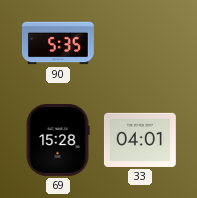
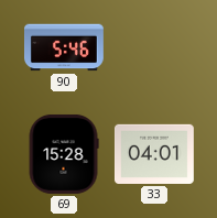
90: 5:35 -> 5:46 (65, 47)
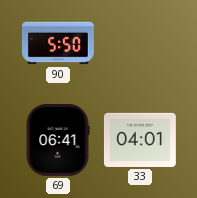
90: 5:46 -> 5:50 (59, 43)
69: 15:28 -> 06:41 (58, 140)
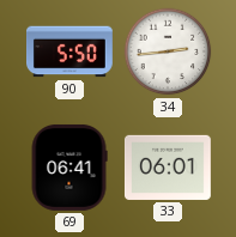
34: none -> 2:44 (168, 51)
33: 04:01 -> 06:01 (168, 168)
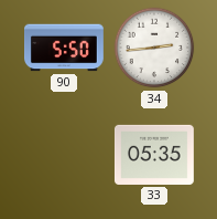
69: 06:41 -> none (69, 168)
33: 06:01 -> 05:35 (154, 155)
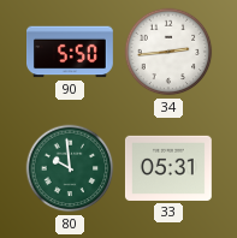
80: none -> 9:59 (70, 168)
33: 05:35 -> 05:31 (168, 168)
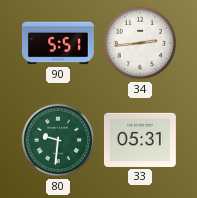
90: 5:50 -> 5:51 (59, 43)
80: 9:59 -> 9:31 (58, 140)
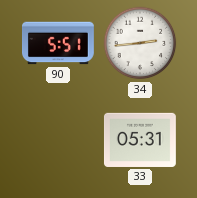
80: 9:31 -> none (58, 140)
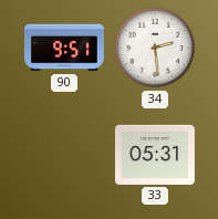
90: 5:51 -> 9:51 (65, 48)
34: 2:44 -> 2:29 (155, 48)
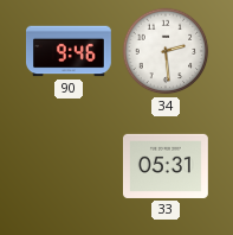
90: 9:51 -> 9:46 (70, 51)
